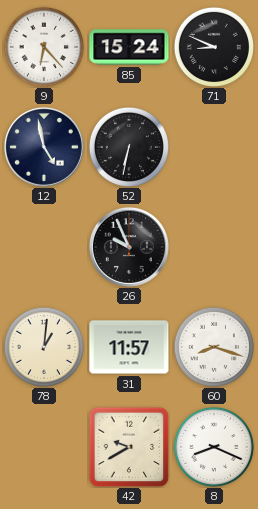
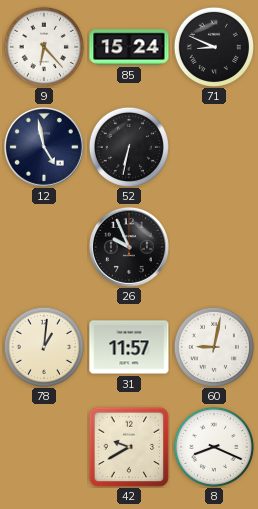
60: 8:18 -> 9:02 (214, 347)
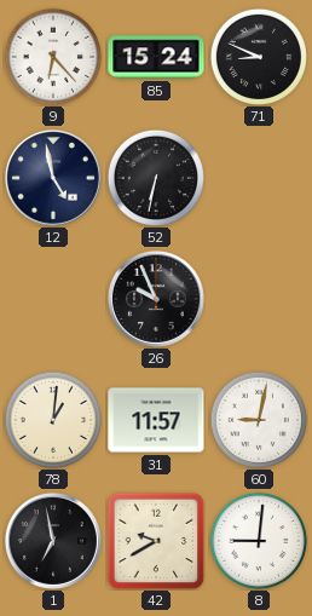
1: none -> 6:58 (53, 541)
8: 8:19 -> 9:01 (259, 541)
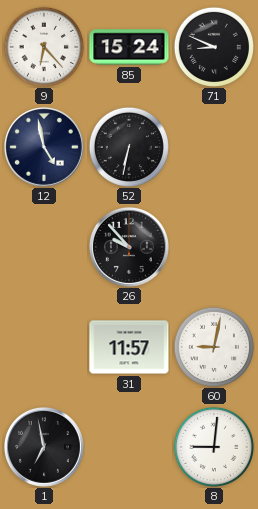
26: 9:56 -> 9:53 (129, 247)
78: 1:01 -> none (53, 420)
42: 9:40 -> none (156, 541)
